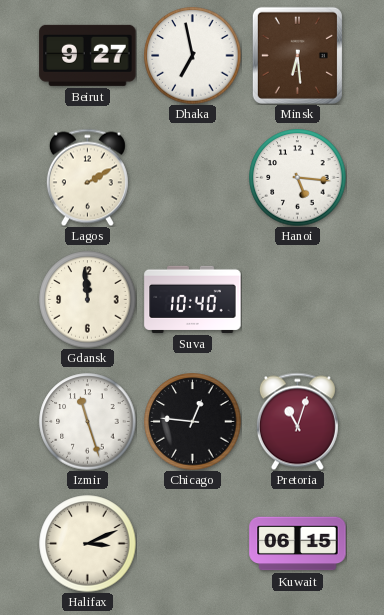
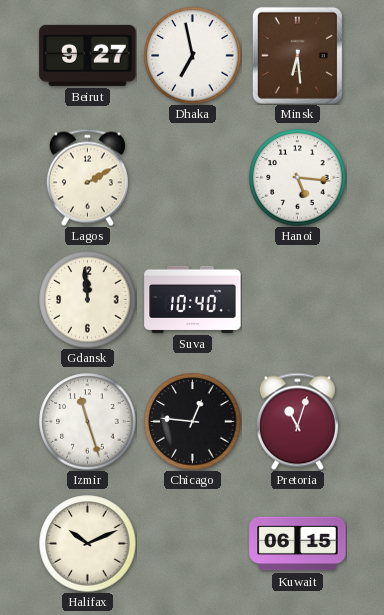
Halifax: 3:11 -> 10:11 (88, 544)
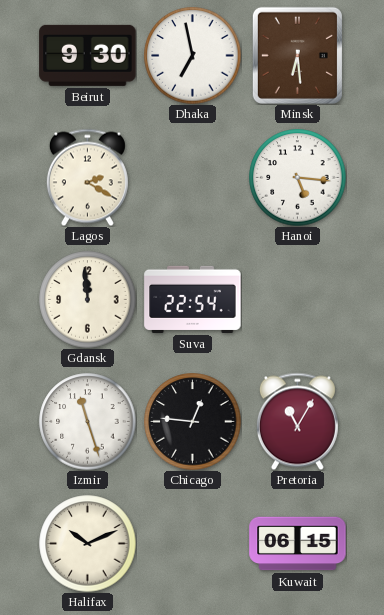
Beirut: 9:27 -> 9:30 (88, 55)
Lagos: 2:10 -> 2:20 (87, 177)
Suva: 10:40 -> 22:54 (193, 299)
Pretoria: 11:03 -> 11:05 (297, 421)
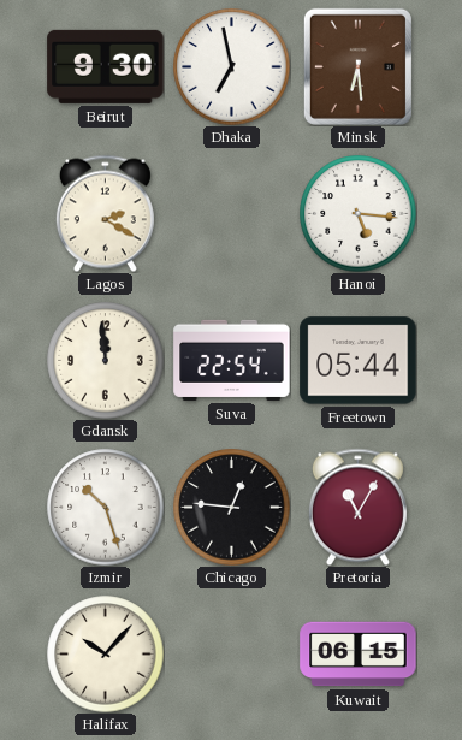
Freetown: none -> 05:44 (359, 361)
Izmir: 11:27 -> 10:27 (106, 508)
Halifax: 10:11 -> 10:07 (106, 655)
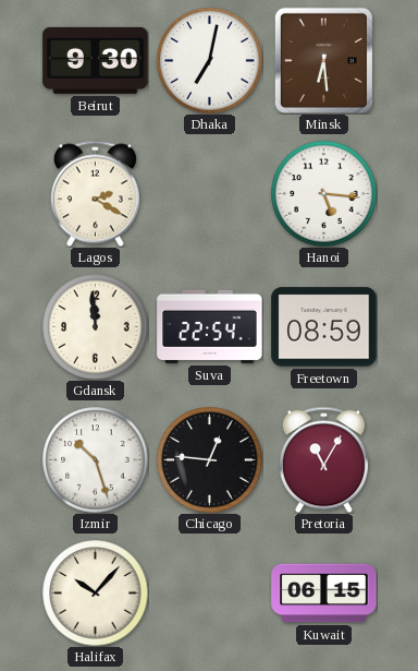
Dhaka: 6:58 -> 7:02 (210, 61)
Freetown: 05:44 -> 08:59 (324, 327)
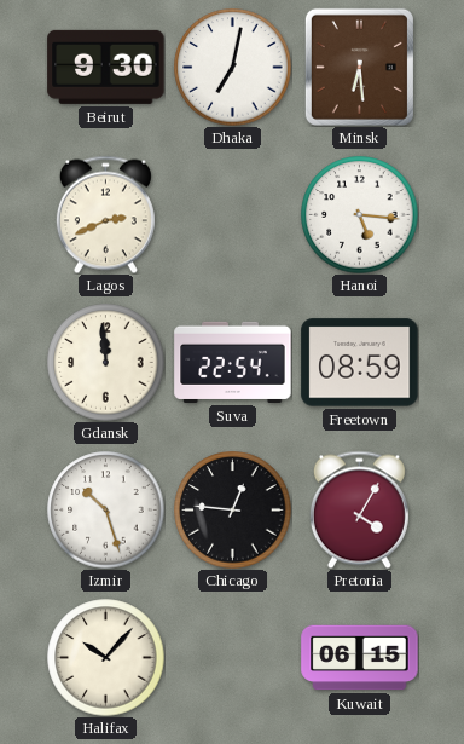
Lagos: 2:20 -> 2:41 (105, 214)
Pretoria: 11:05 -> 4:05 (359, 509)
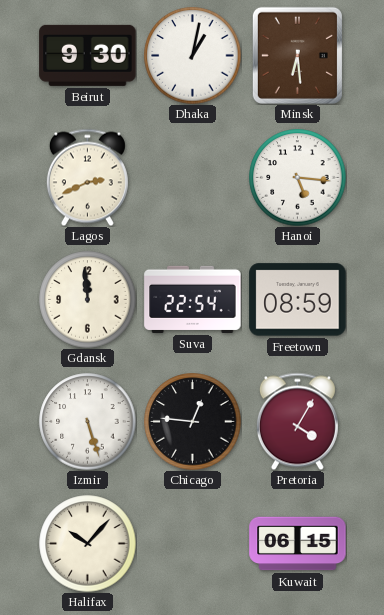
Dhaka: 7:02 -> 1:02 (193, 56)
Izmir: 10:27 -> 5:27 (88, 422)
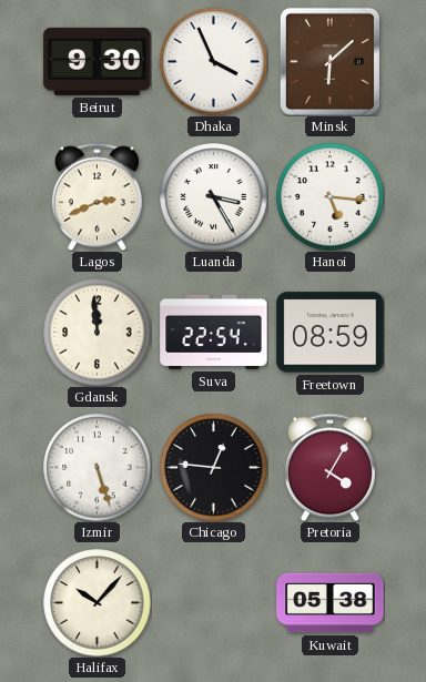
Dhaka: 1:02 -> 3:56 (214, 62)
Minsk: 6:29 -> 6:08 (329, 61)
Luanda: none -> 3:25 (214, 197)
Kuwait: 06:15 -> 05:38 (331, 603)
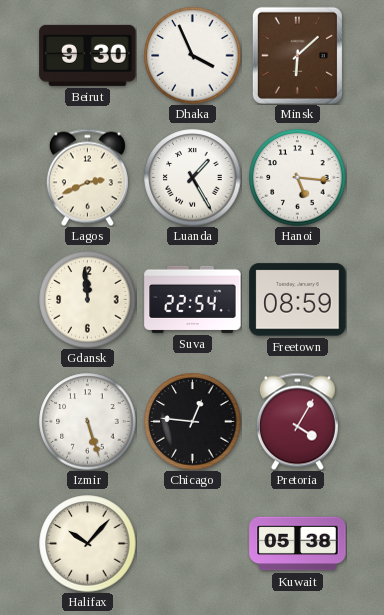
Luanda: 3:25 -> 1:25 (193, 178)
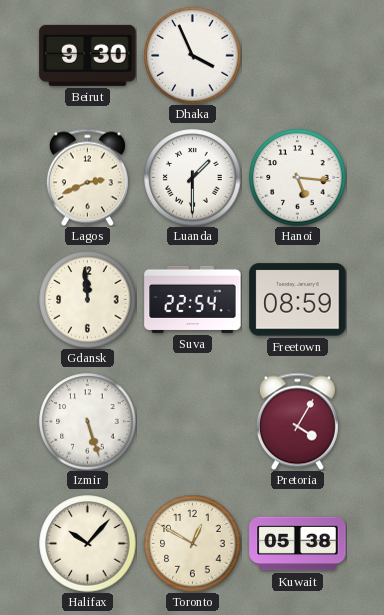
Minsk: 6:08 -> none (297, 55)
Luanda: 1:25 -> 1:30 (193, 178)
Chicago: 12:46 -> none (193, 422)
Toronto: none -> 12:50 (193, 544)
